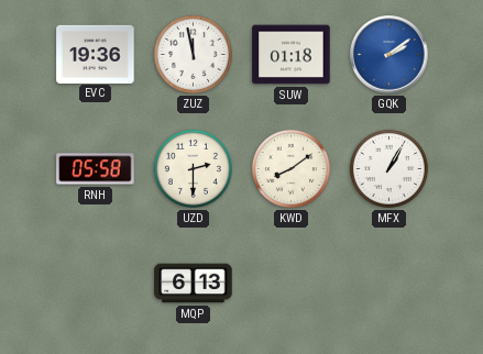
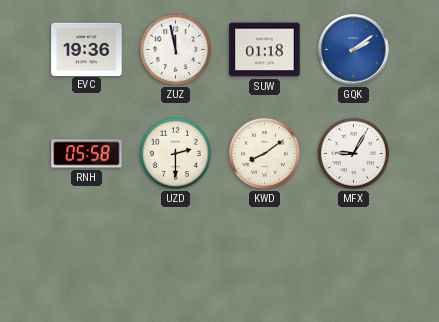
MFX: 1:05 -> 9:05 (353, 153)
MQP: 6:13 -> none (194, 284)
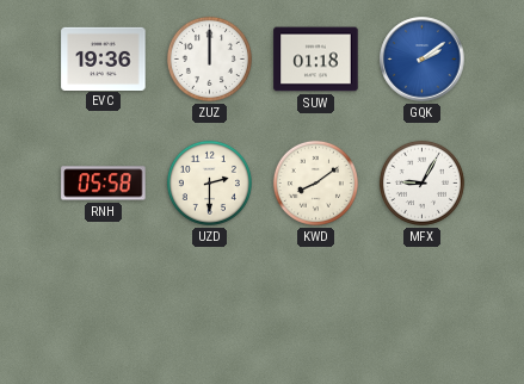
ZUZ: 11:58 -> 12:00 (209, 58)
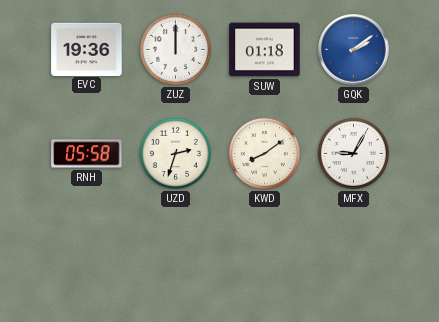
UZD: 2:30 -> 2:33 (175, 153)
